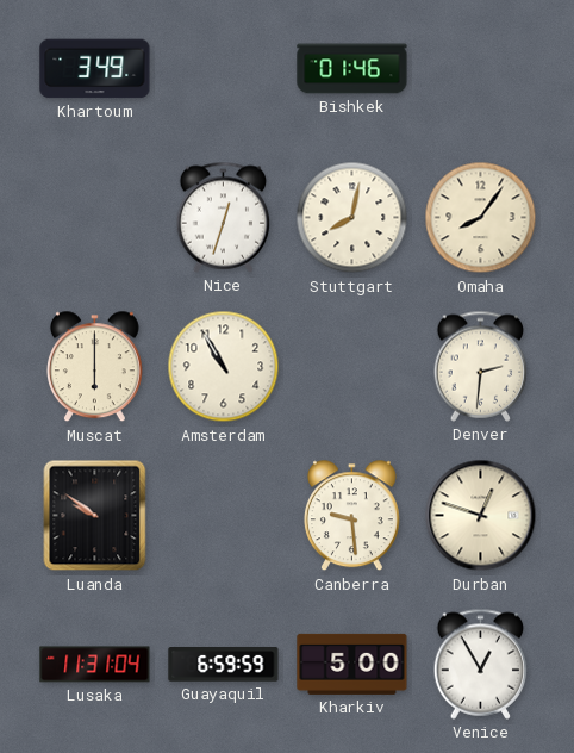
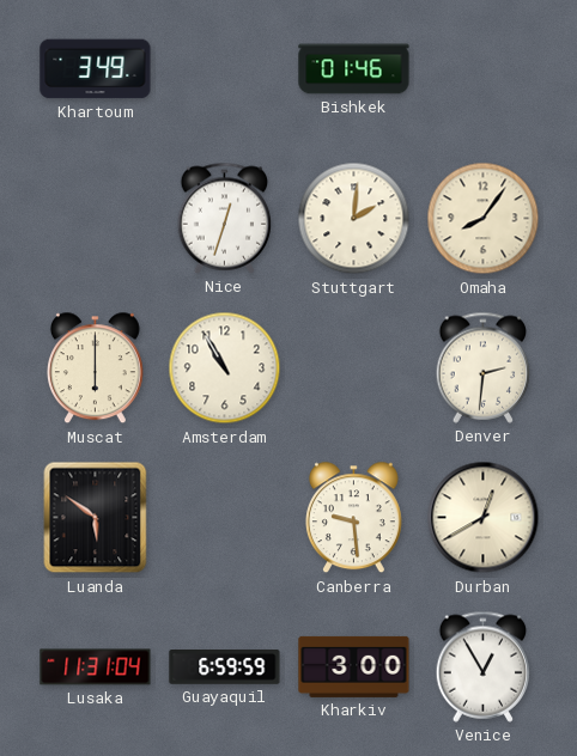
Stuttgart: 8:02 -> 2:01 (354, 219)
Luanda: 9:51 -> 5:51 (96, 518)
Durban: 12:48 -> 12:40 (484, 518)
Kharkiv: 5:00 -> 3:00 (354, 666)
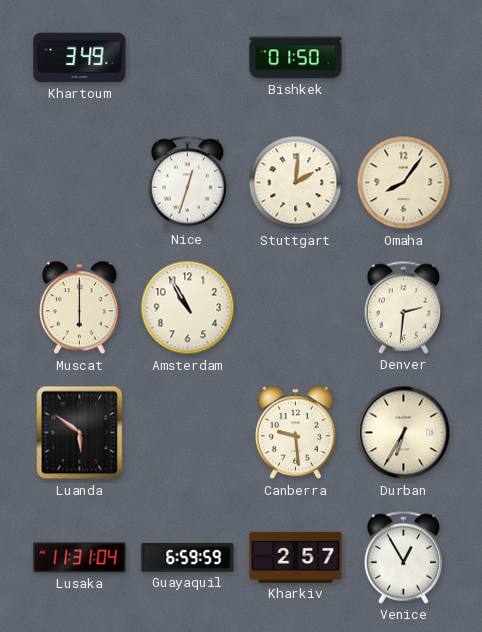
Bishkek: 01:46 -> 01:50 (296, 58)
Durban: 12:40 -> 6:35 (404, 433)
Kharkiv: 3:00 -> 2:57 (296, 557)
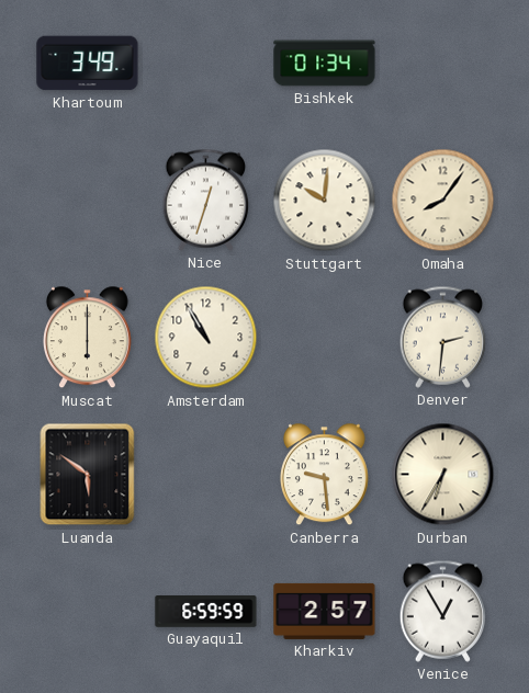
Bishkek: 01:50 -> 01:34 (325, 64)
Stuttgart: 2:01 -> 10:01 (325, 201)
Lusaka: 11:31 -> none (80, 558)
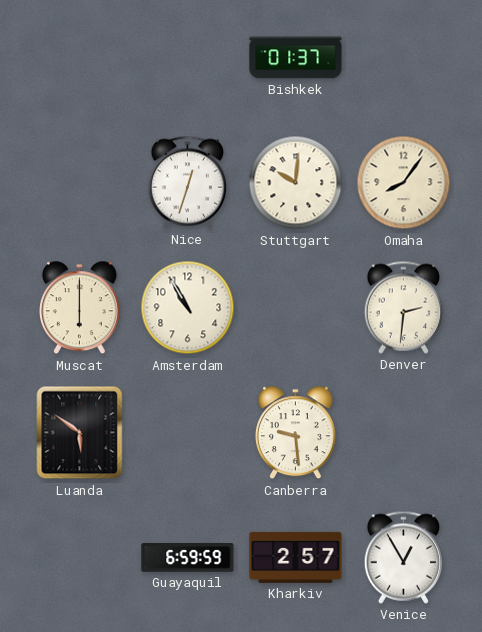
Khartoum: 3:49 -> none (88, 64)
Bishkek: 01:34 -> 01:37 (296, 58)
Durban: 6:35 -> none (443, 475)
